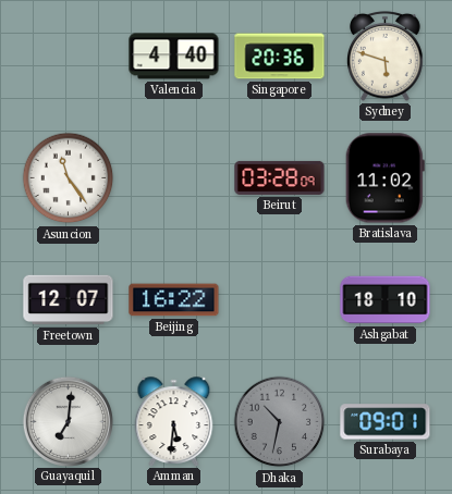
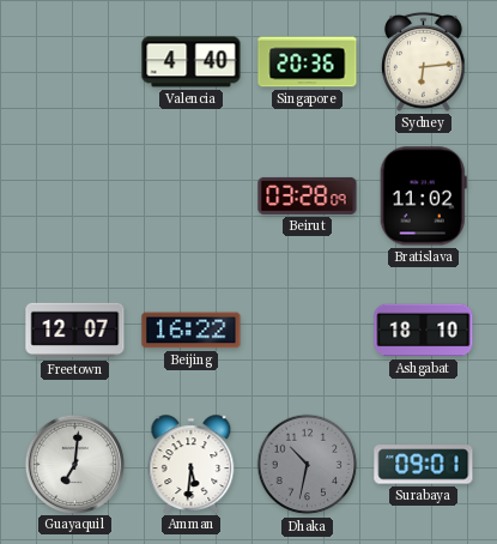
Sydney: 5:48 -> 6:14 (424, 61)
Asuncion: 11:24 -> none (69, 178)
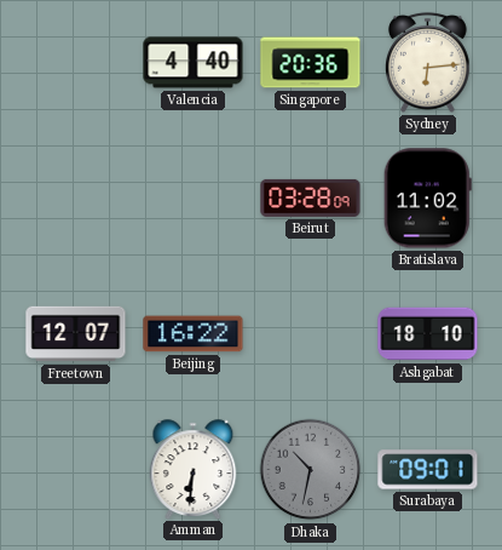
Guayaquil: 7:01 -> none (74, 464)
Amman: 5:31 -> 6:31 (194, 469)
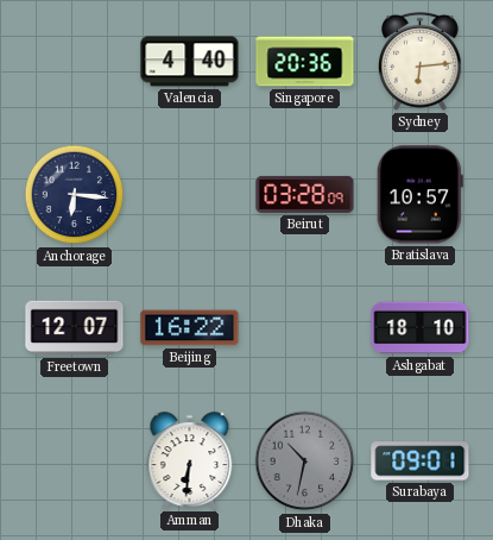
Anchorage: none -> 6:16 (75, 195)
Bratislava: 11:02 -> 10:57 (419, 195)
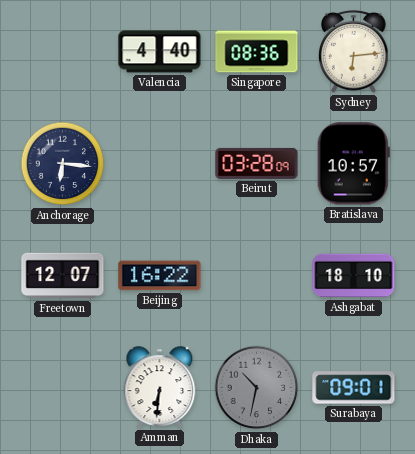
Singapore: 20:36 -> 08:36 (257, 52)
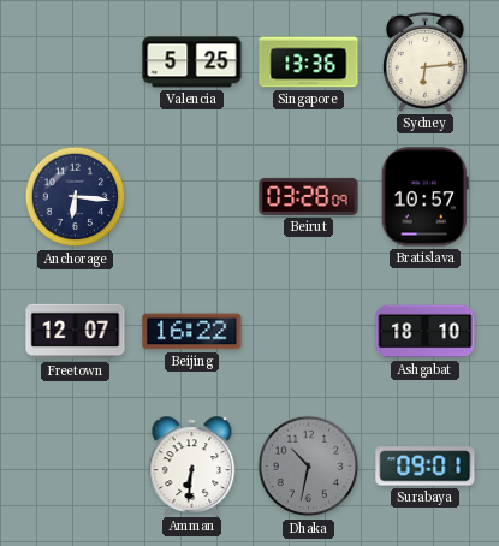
Valencia: 4:40 -> 5:25 (192, 63)
Singapore: 08:36 -> 13:36 (309, 63)
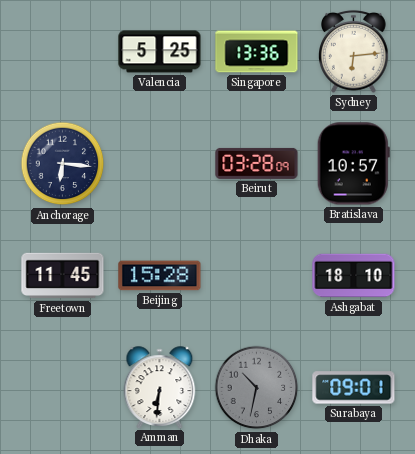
Freetown: 12:07 -> 11:45 (63, 276)
Beijing: 16:22 -> 15:28 (160, 276)
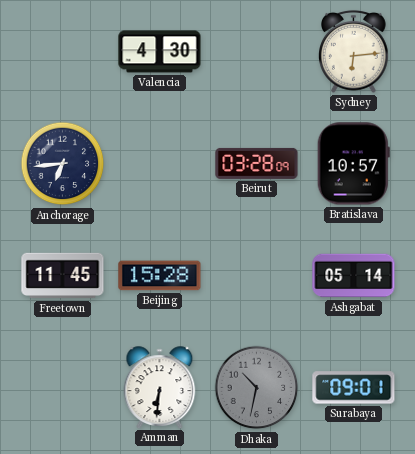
Valencia: 5:25 -> 4:30 (160, 52)
Singapore: 13:36 -> none (257, 52)
Anchorage: 6:16 -> 6:44 (63, 164)
Ashgabat: 18:10 -> 05:14 (354, 276)
